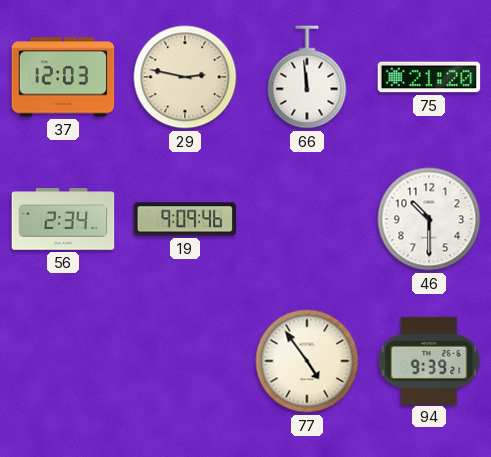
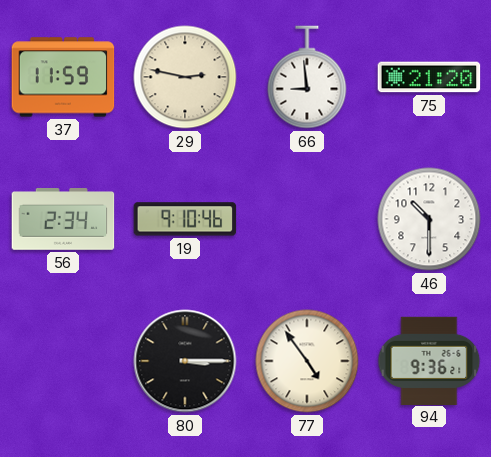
37: 12:03 -> 11:59 (63, 77)
66: 11:59 -> 8:59 (307, 77)
19: 9:09 -> 9:10 (185, 219)
80: none -> 3:15 (185, 361)
94: 9:39 -> 9:36 (429, 360)
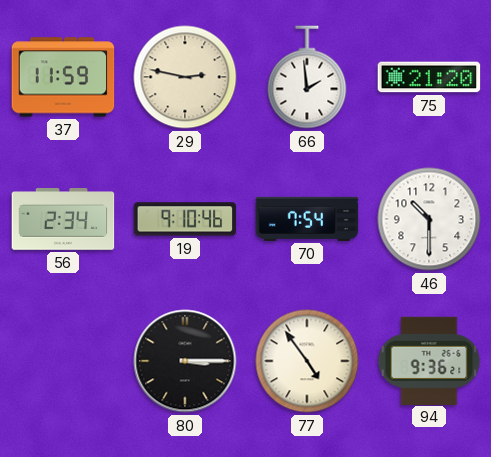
66: 8:59 -> 1:59 (307, 77)
70: none -> 7:54 (307, 219)
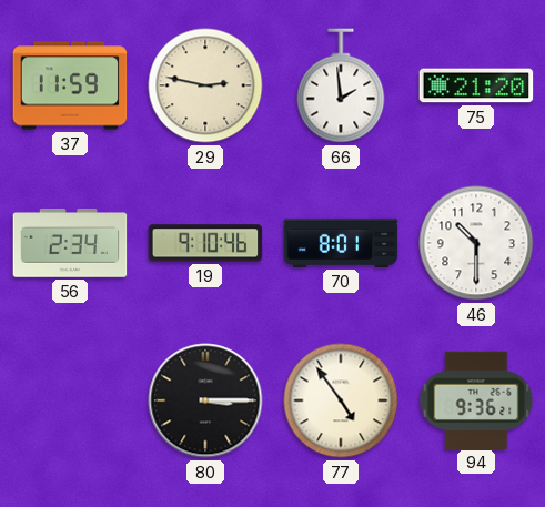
70: 7:54 -> 8:01 (341, 243)
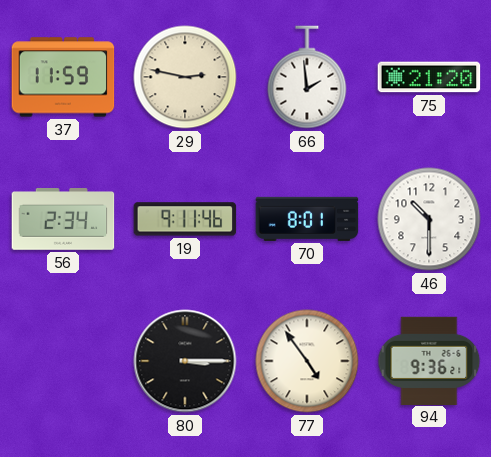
19: 9:10 -> 9:11 (185, 219)
